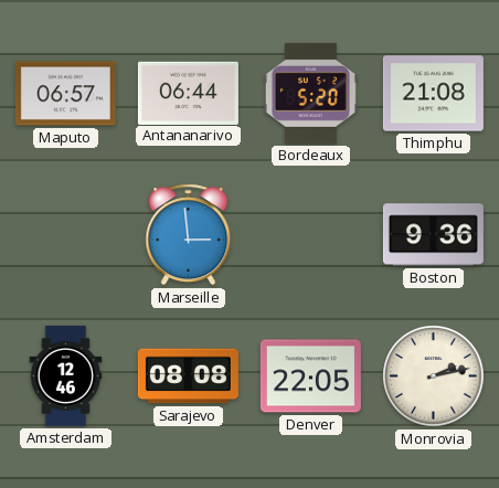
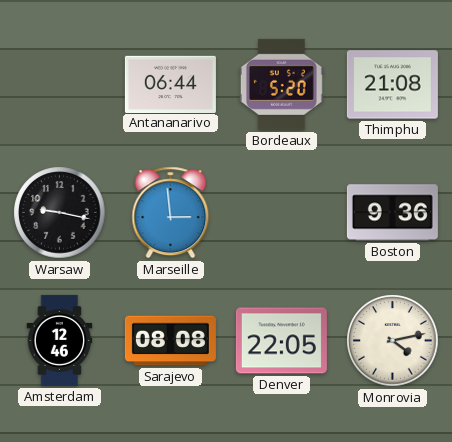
Maputo: 06:57 -> none (65, 94)
Warsaw: none -> 9:17 (60, 213)
Monrovia: 2:13 -> 4:13 (393, 341)
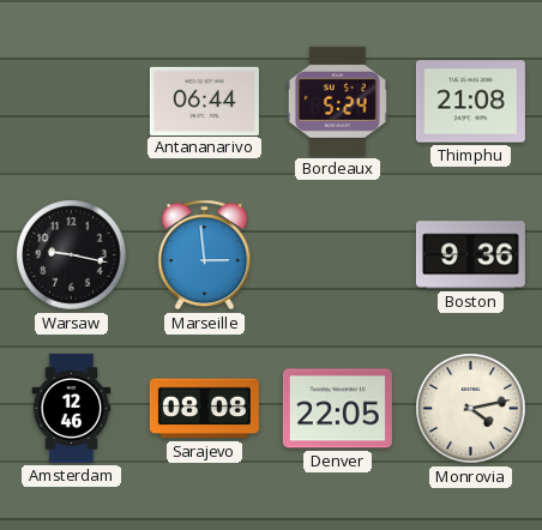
Bordeaux: 5:20 -> 5:24 (337, 101)
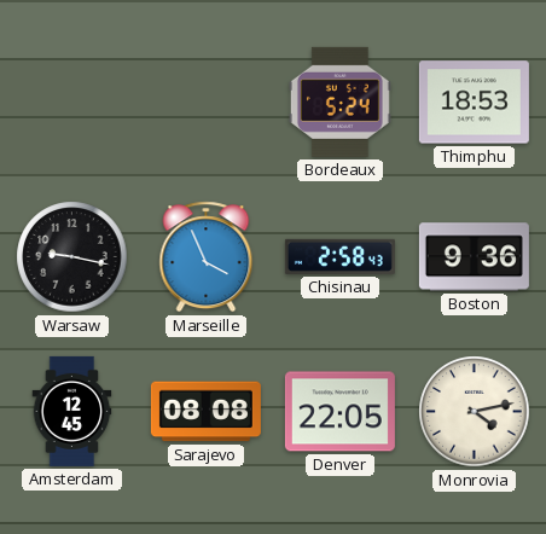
Antananarivo: 06:44 -> none (204, 101)
Thimphu: 21:08 -> 18:53 (474, 103)
Marseille: 2:59 -> 3:56 (207, 257)
Chisinau: none -> 2:58 (339, 256)
Amsterdam: 12:46 -> 12:45 (72, 411)
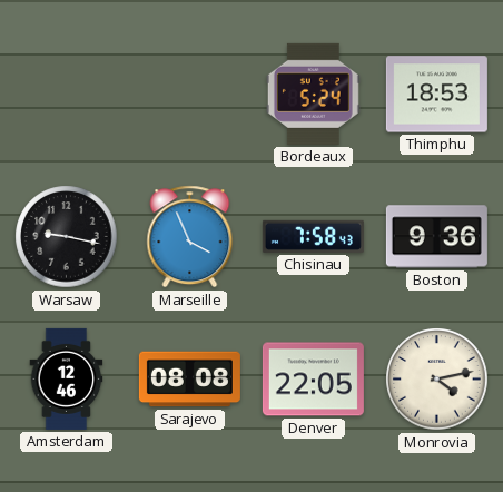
Chisinau: 2:58 -> 7:58 (313, 236)
Amsterdam: 12:45 -> 12:46 (67, 378)
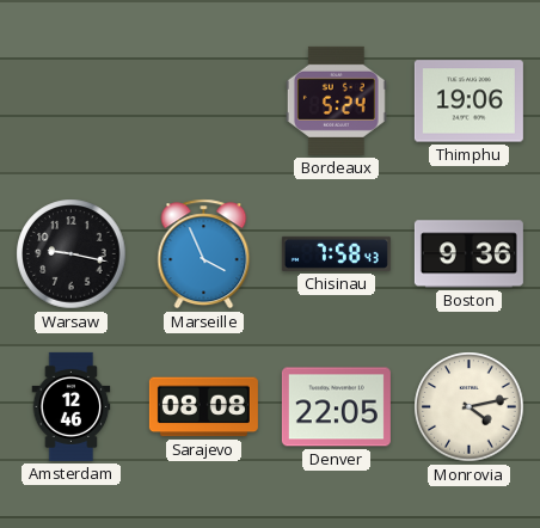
Thimphu: 18:53 -> 19:06 (468, 102)
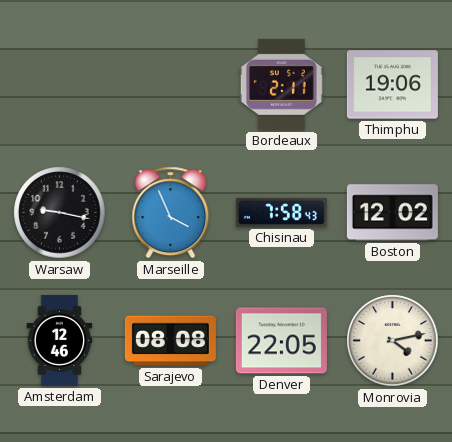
Bordeaux: 5:24 -> 2:11 (281, 84)
Boston: 9:36 -> 12:02 (392, 213)
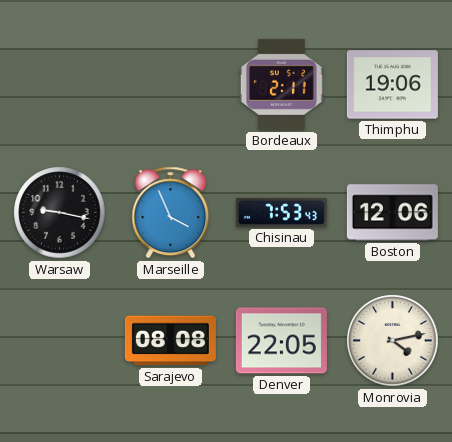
Chisinau: 7:58 -> 7:53 (281, 212)
Boston: 12:02 -> 12:06 (392, 213)
Amsterdam: 12:46 -> none (60, 340)
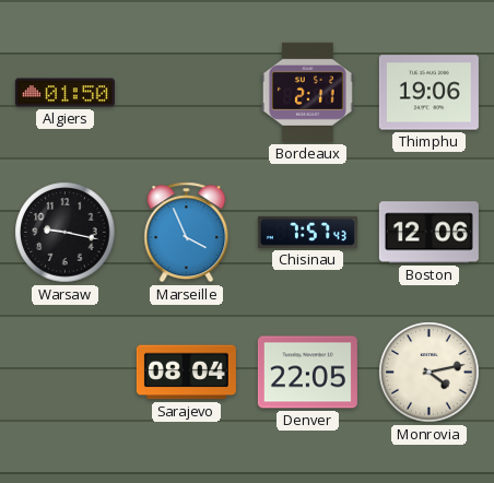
Algiers: none -> 01:50 (64, 93)
Chisinau: 7:53 -> 7:57 (307, 232)
Sarajevo: 08:08 -> 08:04 (186, 373)
